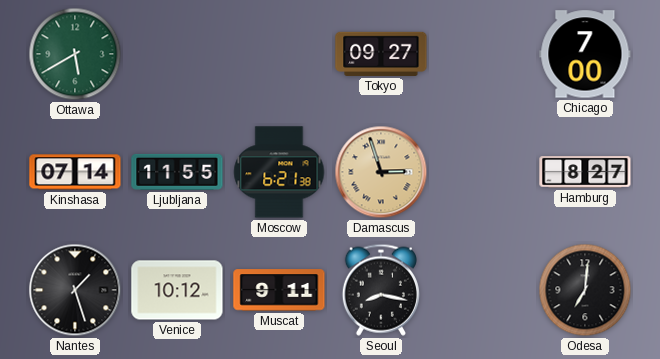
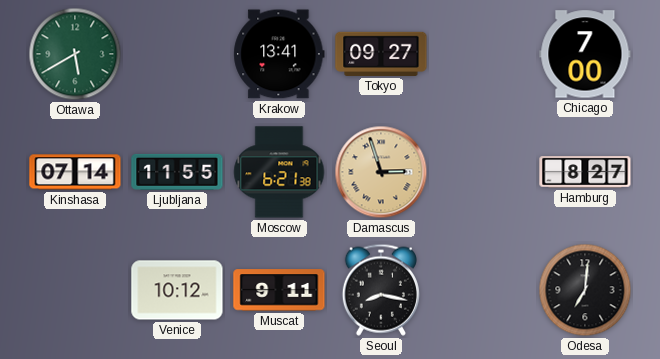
Krakow: none -> 13:41 (279, 54)
Nantes: 1:27 -> none (75, 290)
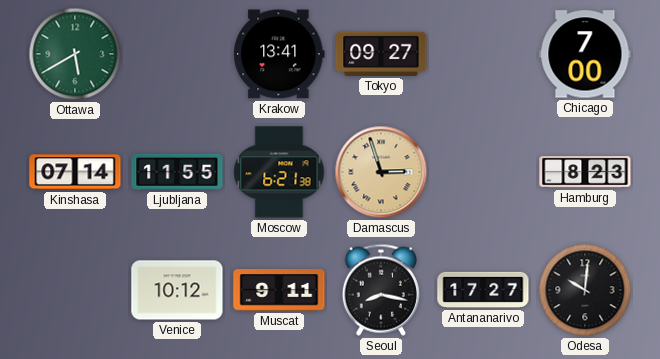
Hamburg: 8:27 -> 8:23 (585, 172)
Antananarivo: none -> 17:27 (483, 290)
Odesa: 7:01 -> 10:01 (585, 290)
